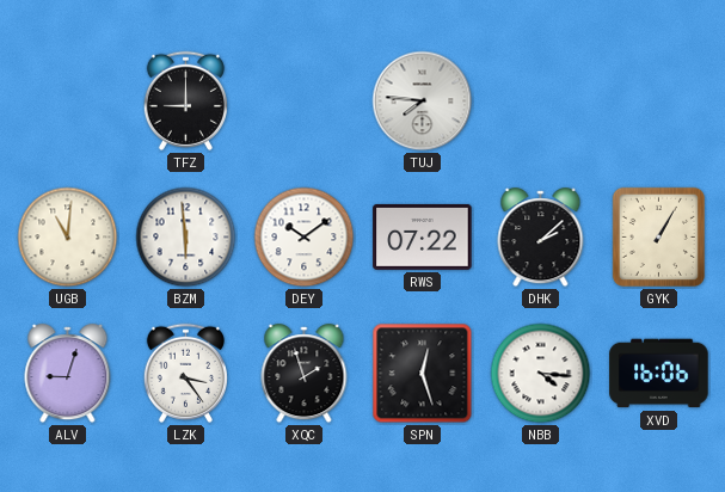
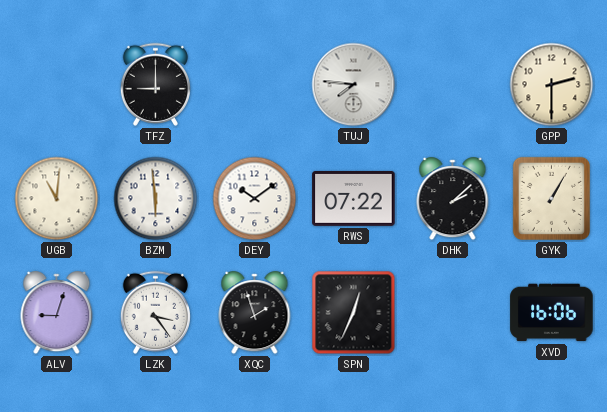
GPP: none -> 2:30 (552, 85)
SPN: 12:27 -> 12:34 (354, 313)
NBB: 4:16 -> none (541, 374)
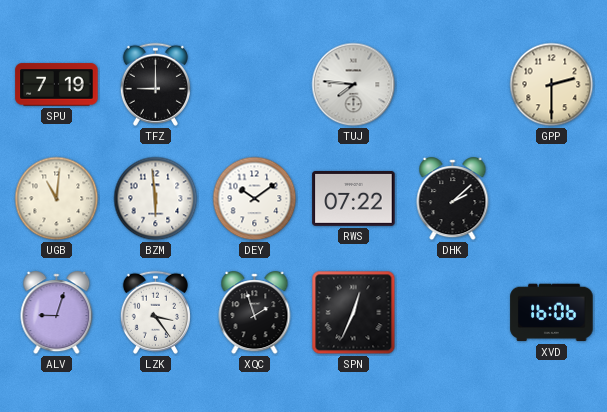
SPU: none -> 7:19 (57, 85)
GYK: 1:05 -> none (551, 198)
